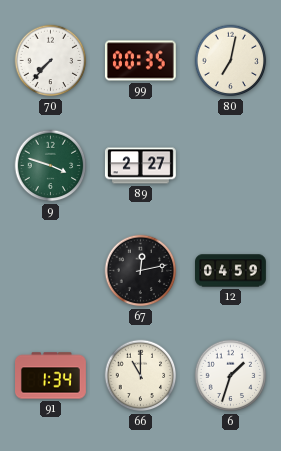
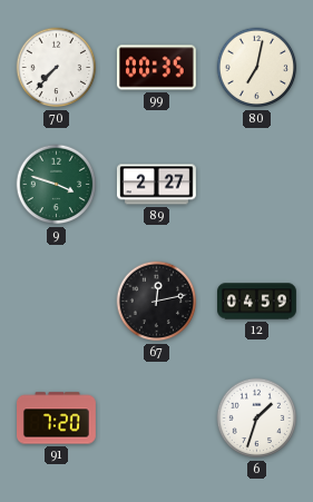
91: 1:34 -> 7:20 (57, 419)
66: 11:00 -> none (141, 376)
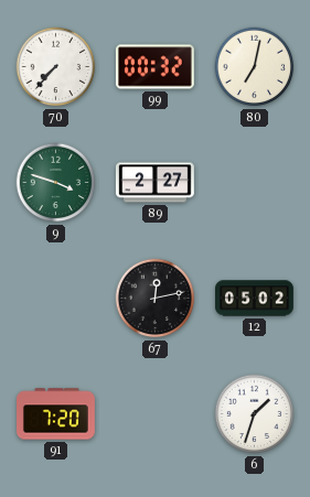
99: 00:35 -> 00:32 (154, 67)
12: 04:59 -> 05:02 (255, 299)
